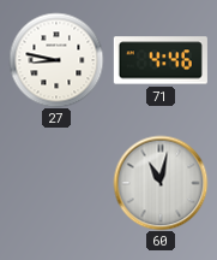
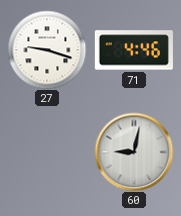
27: 8:47 -> 9:18 (47, 50)
60: 11:02 -> 9:02 (134, 152)
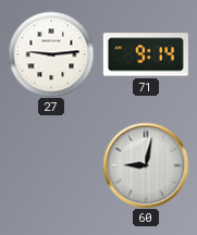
27: 9:18 -> 9:14 (51, 54)
71: 4:46 -> 9:14 (146, 54)
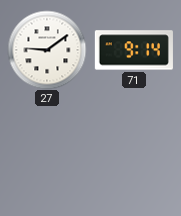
27: 9:14 -> 9:09 (47, 50)
60: 9:02 -> none (146, 165)
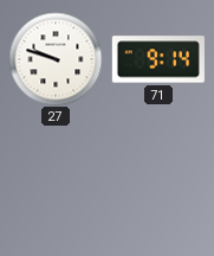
27: 9:09 -> 9:48 (56, 59)
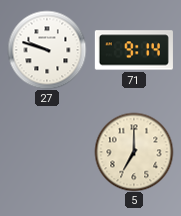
5: none -> 7:00 (134, 152)
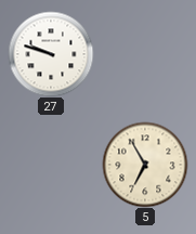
71: 9:14 -> none (134, 50)
5: 7:00 -> 6:55 (145, 165)
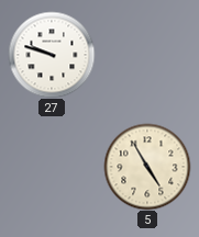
5: 6:55 -> 4:55 (147, 167)
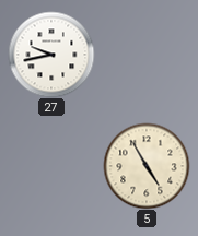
27: 9:48 -> 9:43 (51, 55)
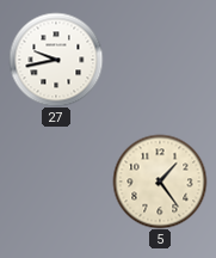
5: 4:55 -> 1:24 (160, 182)
